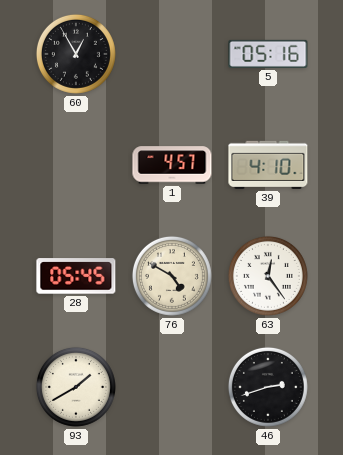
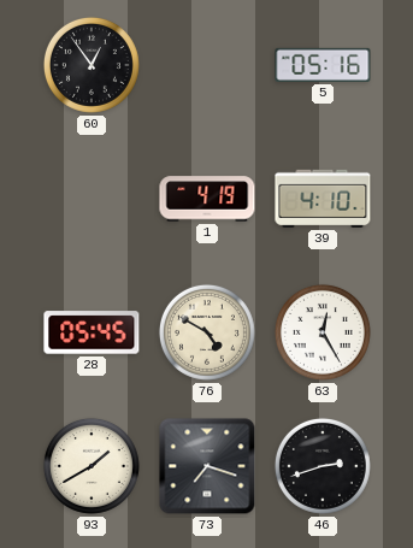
60: 12:55 -> 12:54 (92, 65)
1: 4:57 -> 4:19 (207, 199)
63: 12:24 -> 12:25 (323, 332)
73: none -> 7:18 (207, 466)
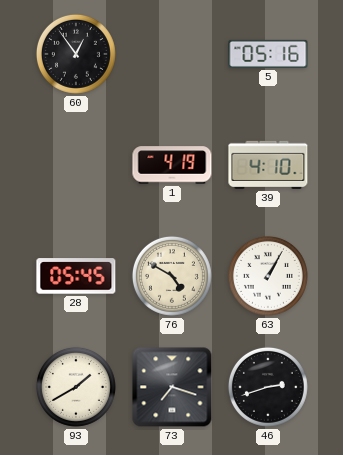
63: 12:25 -> 1:05 (268, 276)
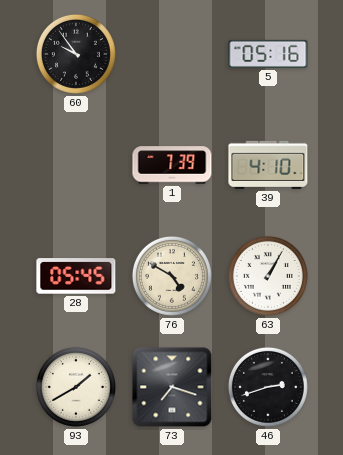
60: 12:54 -> 9:54 (76, 54)
1: 4:19 -> 7:39 (172, 165)
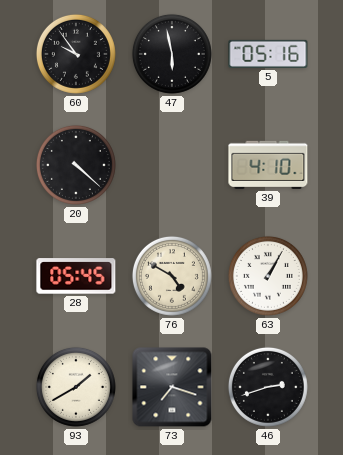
47: none -> 5:58 (172, 54)
20: none -> 4:22 (76, 165)
1: 7:39 -> none (172, 165)
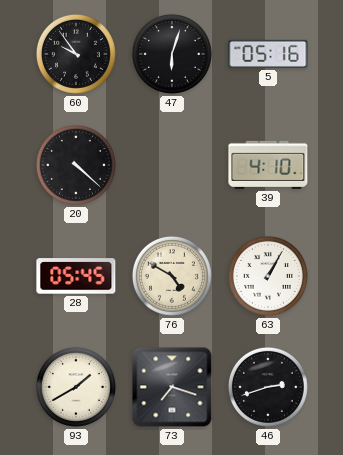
47: 5:58 -> 6:03 (172, 54)
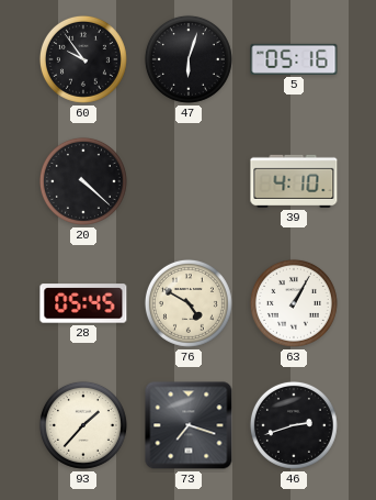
93: 1:40 -> 1:37 (83, 425)
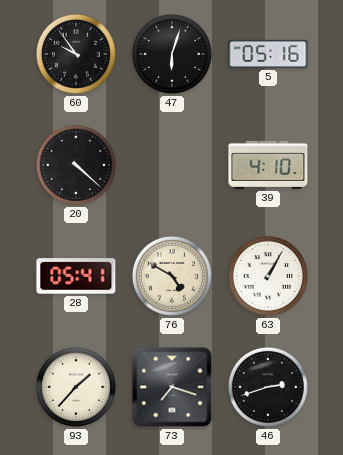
28: 05:45 -> 05:41 (76, 276)
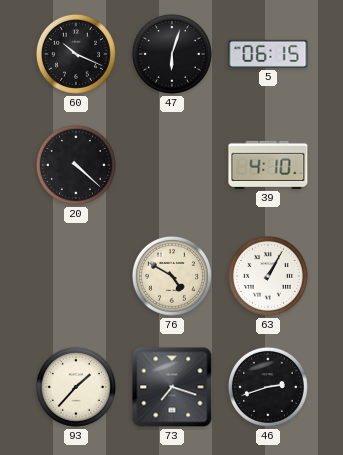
60: 9:54 -> 10:19 (76, 54)
5: 05:16 -> 06:15 (268, 54)
28: 05:41 -> none (76, 276)
